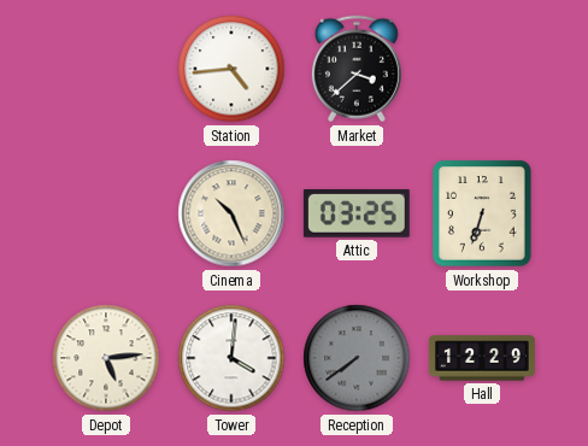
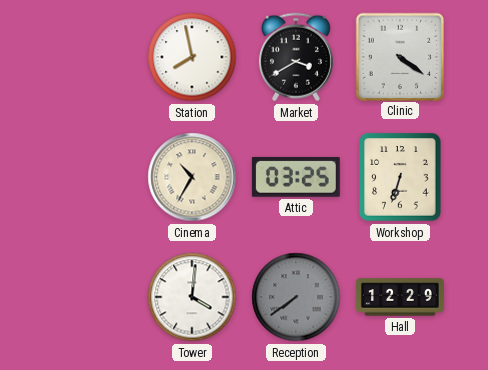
Station: 4:44 -> 7:58 (192, 57)
Market: 3:38 -> 3:40 (296, 57)
Clinic: none -> 4:21 (399, 56)
Cinema: 10:26 -> 10:35 (192, 177)
Depot: 5:14 -> none (106, 358)
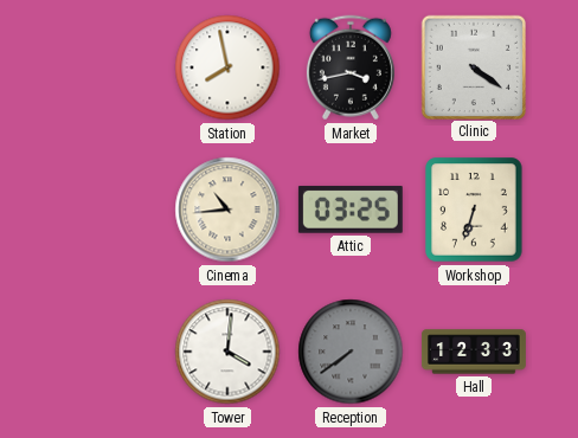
Market: 3:40 -> 3:43 (351, 67)
Cinema: 10:35 -> 10:44 (227, 210)
Hall: 12:29 -> 12:33 (474, 352)
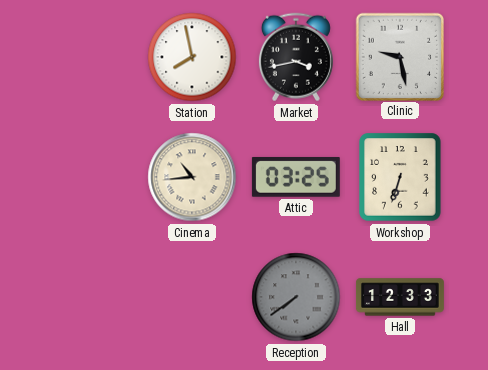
Clinic: 4:21 -> 9:28 (399, 56)
Tower: 4:01 -> none (227, 352)
